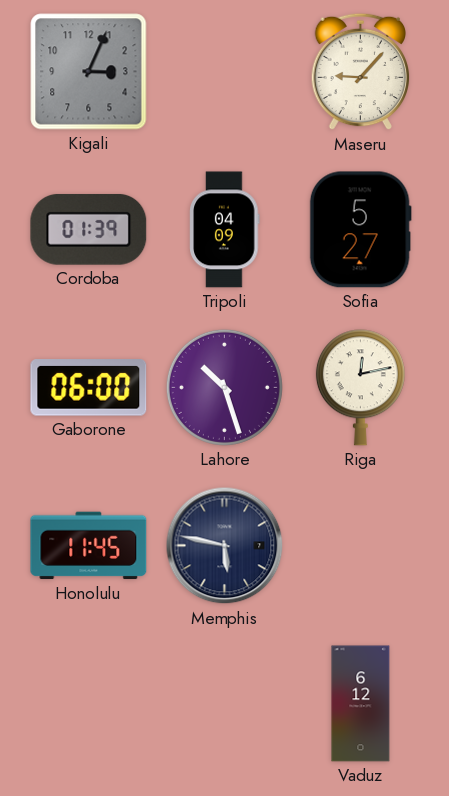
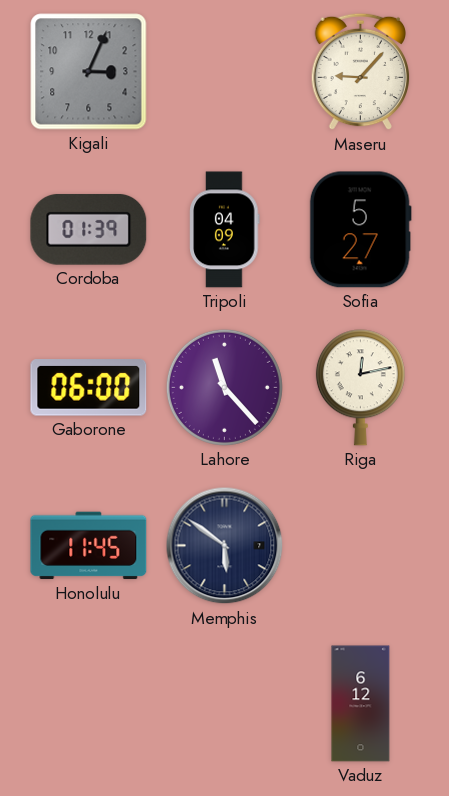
Lahore: 10:27 -> 11:23 (224, 387)
Memphis: 5:47 -> 5:51 (225, 546)
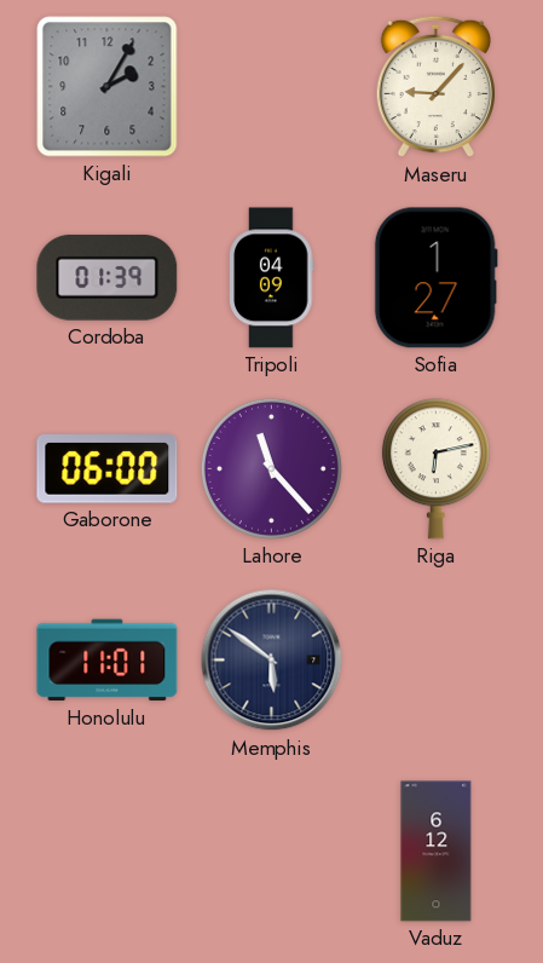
Kigali: 3:04 -> 2:05 (108, 87)
Sofia: 5:27 -> 1:27 (435, 278)
Riga: 12:13 -> 6:13 (435, 469)
Honolulu: 11:45 -> 11:01 (108, 661)
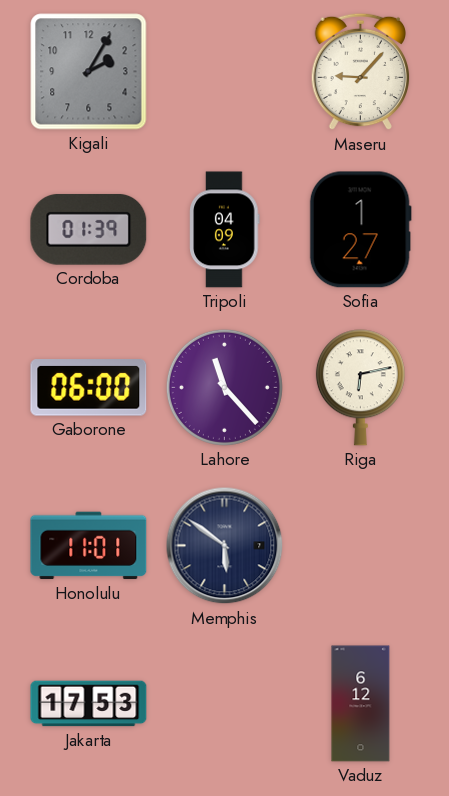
Jakarta: none -> 17:53 (89, 704)
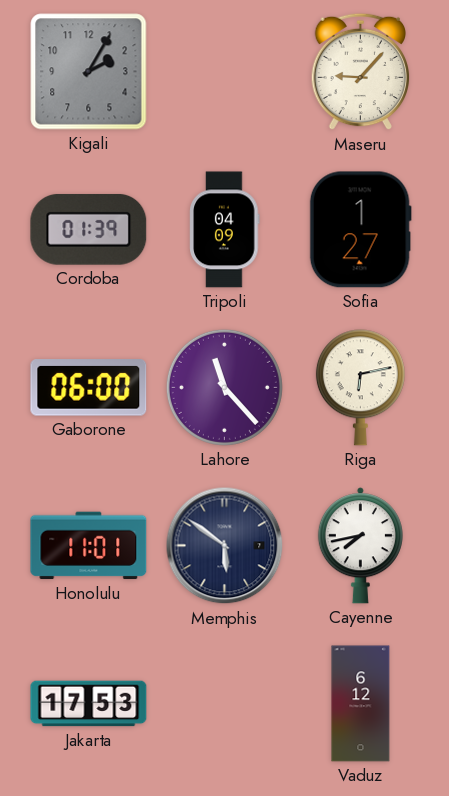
Cayenne: none -> 7:43 (360, 546)
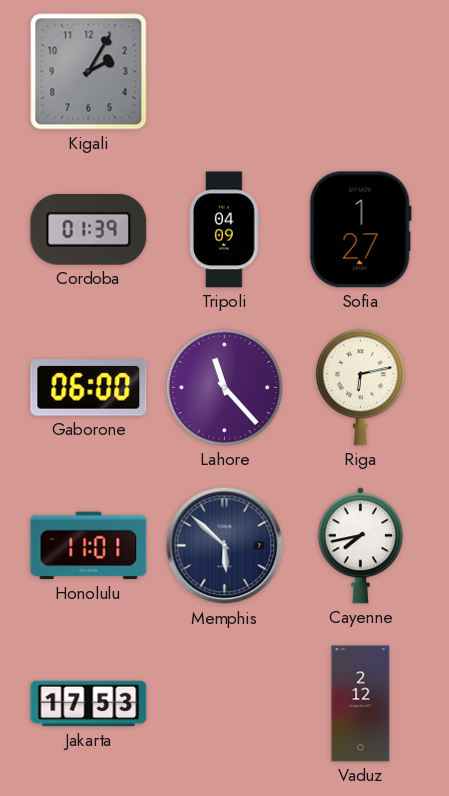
Maseru: 9:07 -> none (361, 72)
Memphis: 5:51 -> 5:52 (225, 546)
Vaduz: 6:12 -> 2:12 (361, 704)
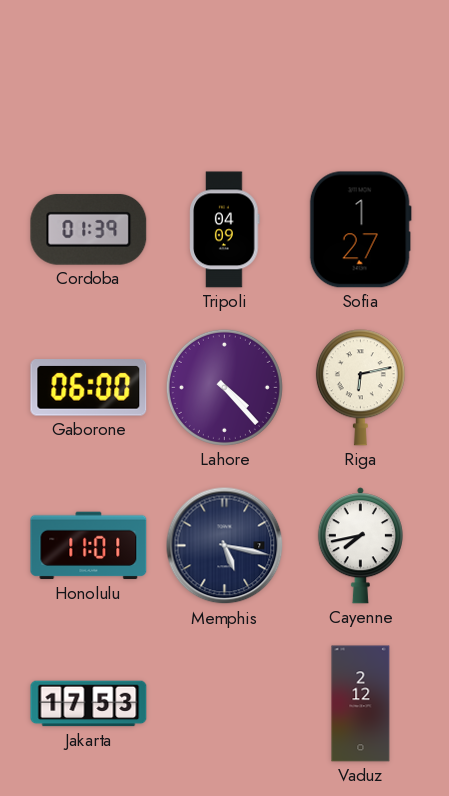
Kigali: 2:05 -> none (89, 72)
Lahore: 11:23 -> 4:23 (224, 387)
Memphis: 5:52 -> 5:17 (225, 546)
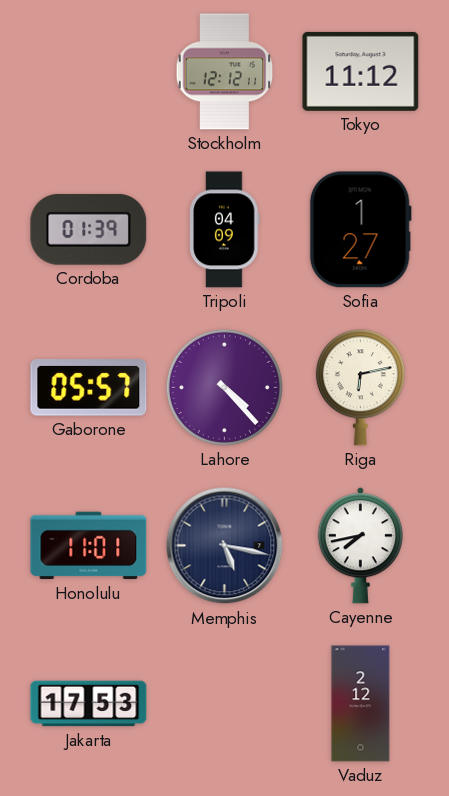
Stockholm: none -> 12:12 (225, 72)
Tokyo: none -> 11:12 (361, 71)
Gaborone: 06:00 -> 05:57 (89, 388)
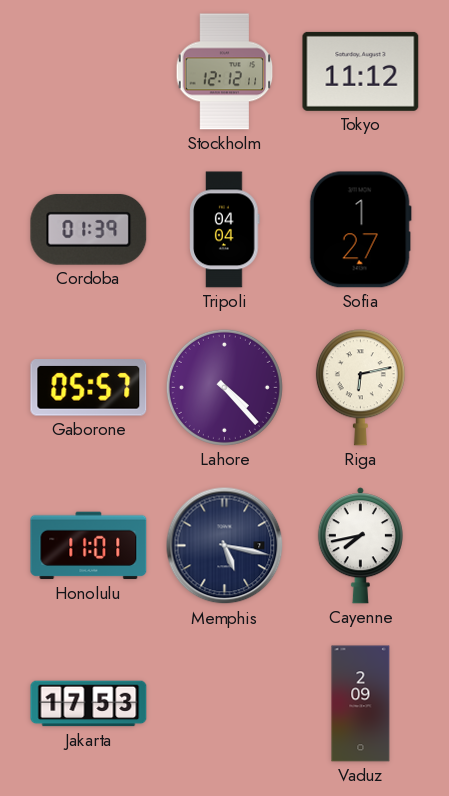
Tripoli: 04:09 -> 04:04 (225, 230)
Vaduz: 2:12 -> 2:09 (361, 704)
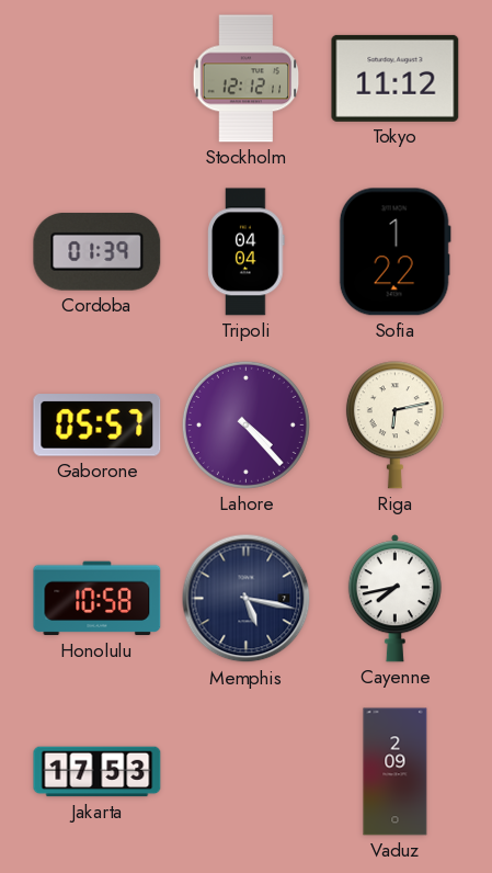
Sofia: 1:27 -> 1:22 (394, 252)
Honolulu: 11:01 -> 10:58 (98, 599)
